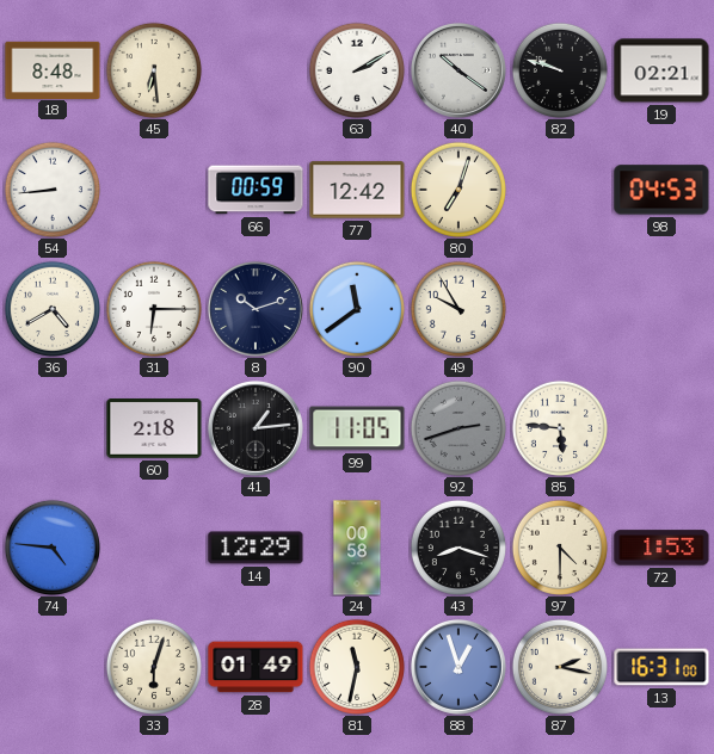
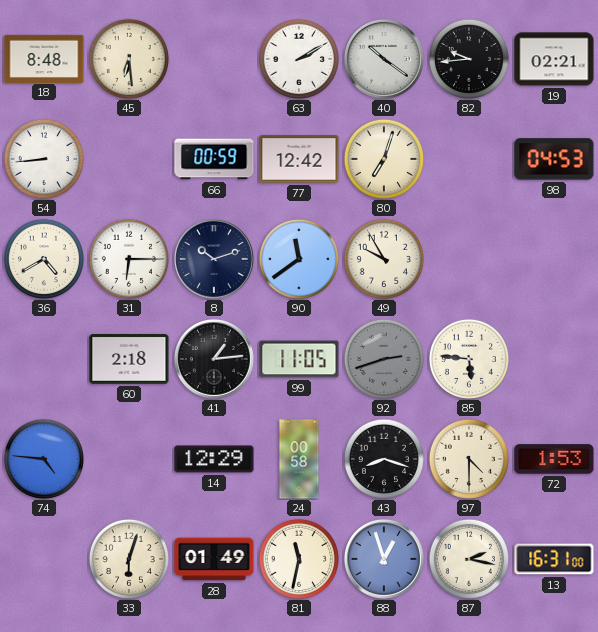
82: 9:48 -> 9:44 (469, 59)
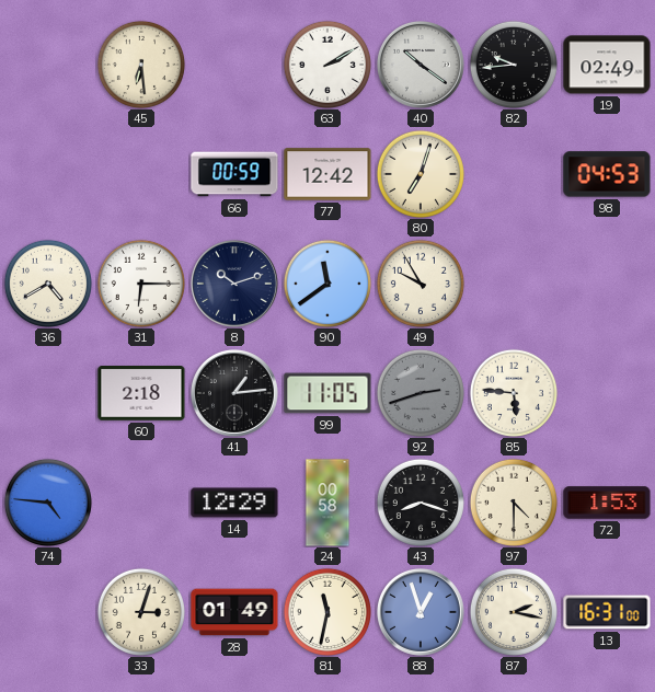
18: 8:48 -> none (44, 58)
19: 02:21 -> 02:49 (607, 65)
54: 8:44 -> none (44, 159)
33: 6:03 -> 3:03 (141, 612)
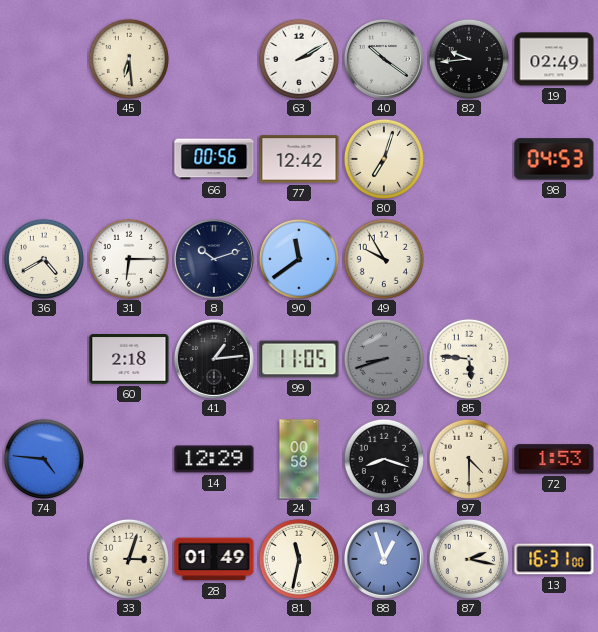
66: 00:59 -> 00:56 (214, 159)
92: 2:42 -> 8:42 (384, 359)
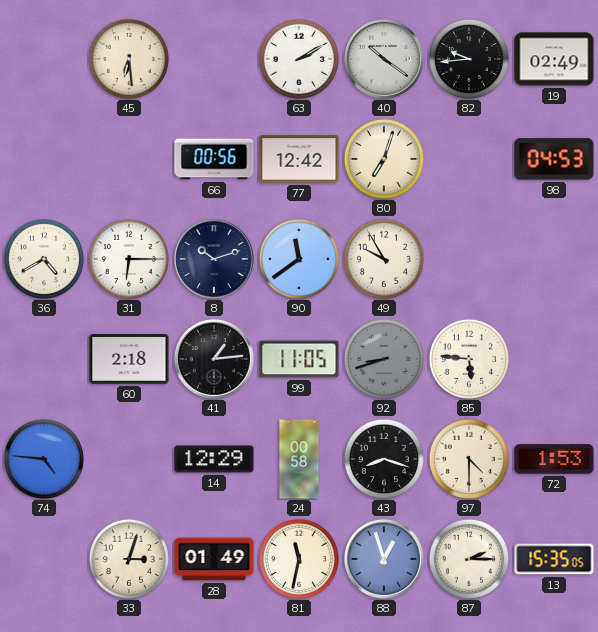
87: 2:17 -> 2:15 (469, 559)
13: 16:31 -> 15:35 (554, 559)
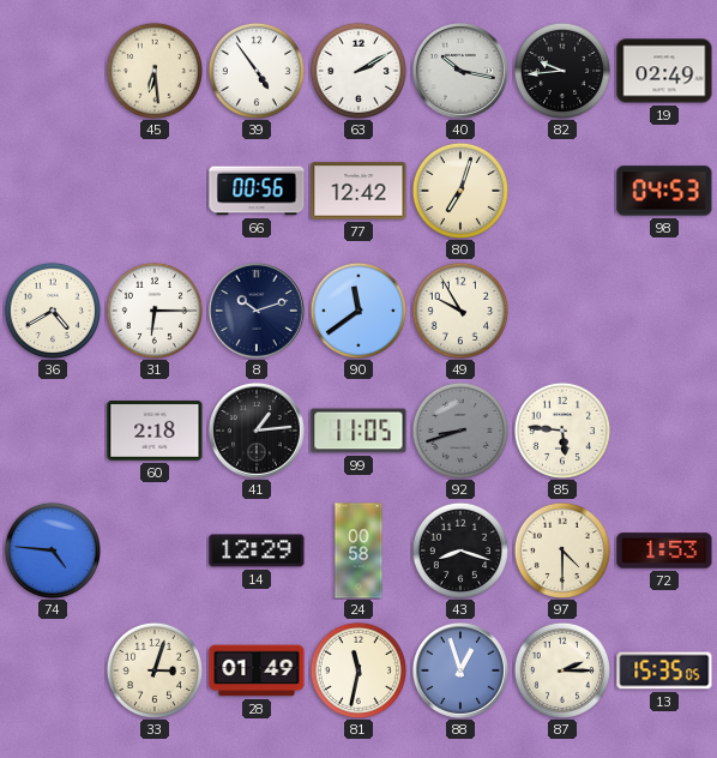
39: none -> 4:54 (257, 71)
40: 10:21 -> 10:17 (460, 71)
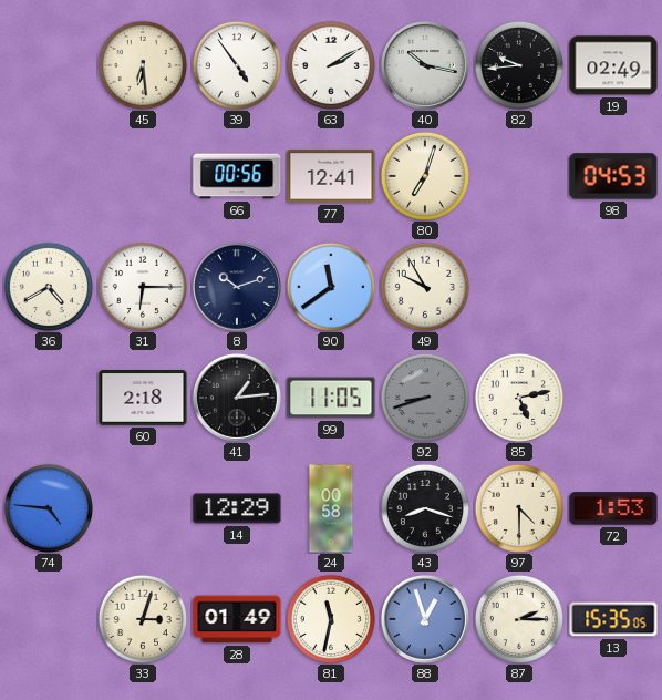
77: 12:42 -> 12:41 (331, 176)
85: 5:46 -> 5:13 (519, 398)
